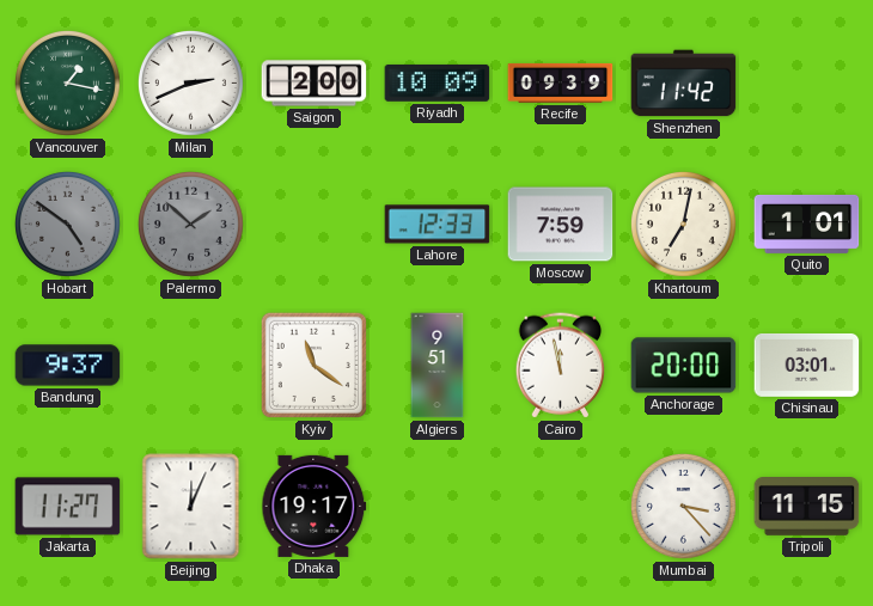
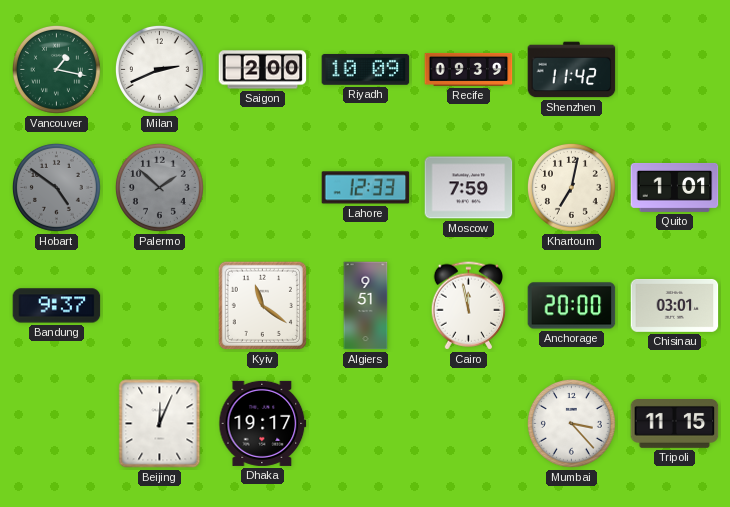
Jakarta: 11:27 -> none (68, 507)
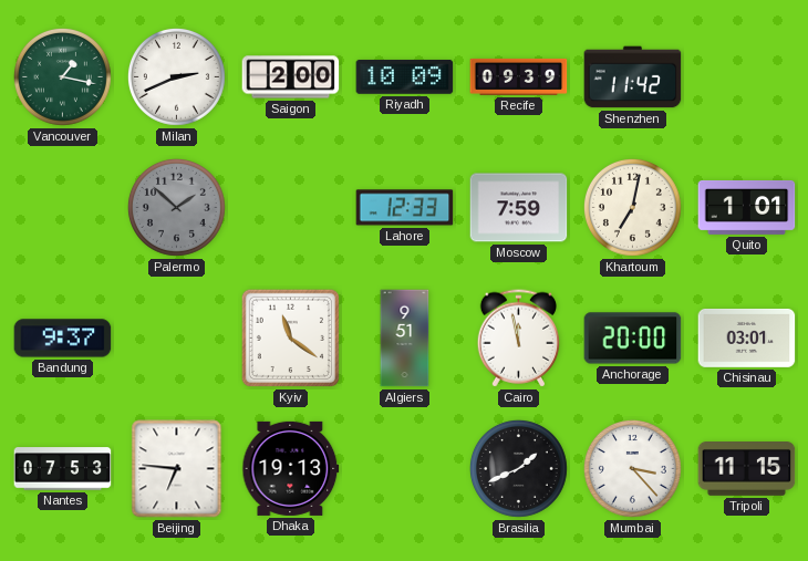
Hobart: 4:51 -> none (56, 187)
Nantes: none -> 07:53 (63, 469)
Beijing: 12:04 -> 6:46 (177, 469)
Dhaka: 19:17 -> 19:13 (291, 468)
Brasilia: none -> 1:41 (518, 468)
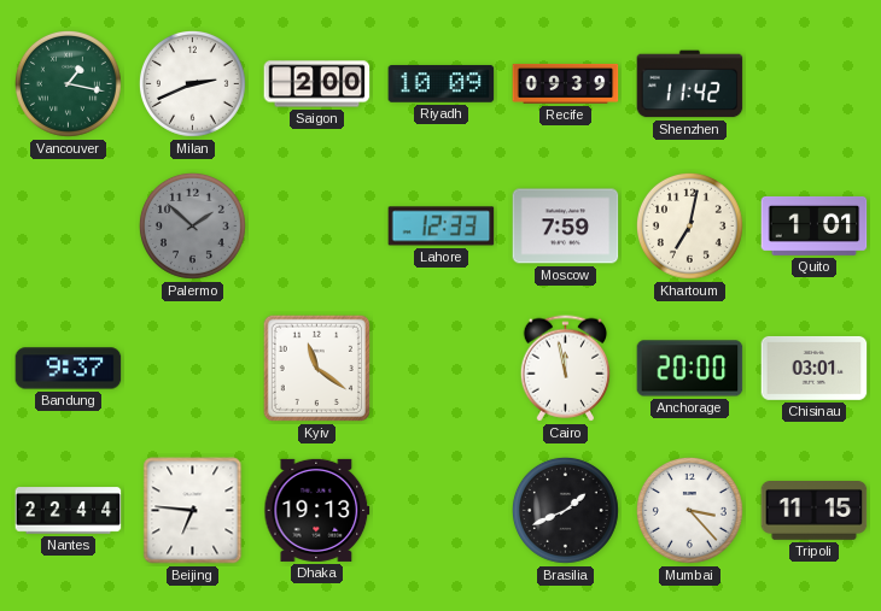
Algiers: 9:51 -> none (405, 339)
Nantes: 07:53 -> 22:44 (69, 511)
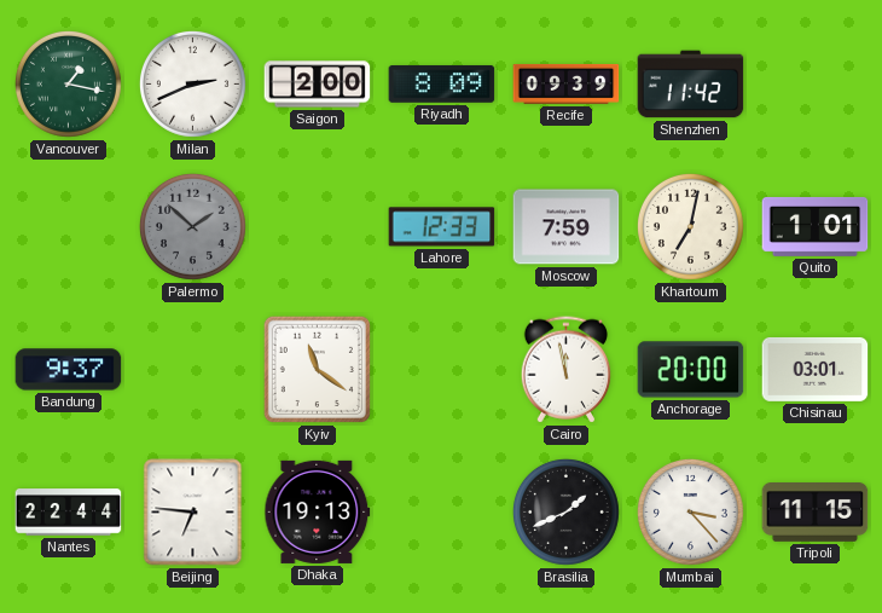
Riyadh: 10:09 -> 8:09 (442, 83)
